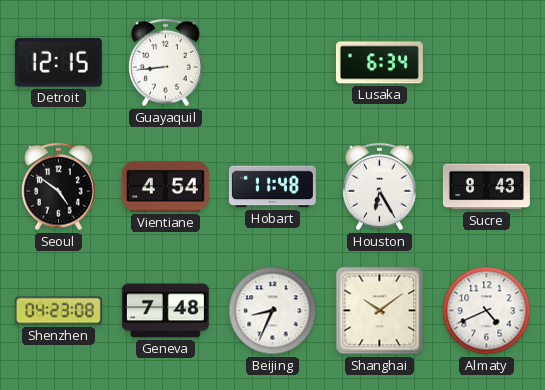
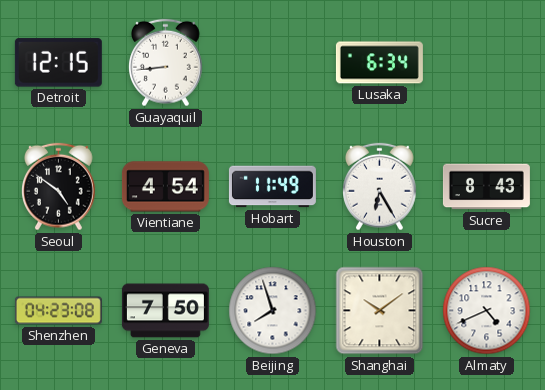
Hobart: 11:48 -> 11:49 (272, 187)
Geneva: 7:48 -> 7:50 (165, 311)
Beijing: 8:34 -> 7:57 (273, 311)
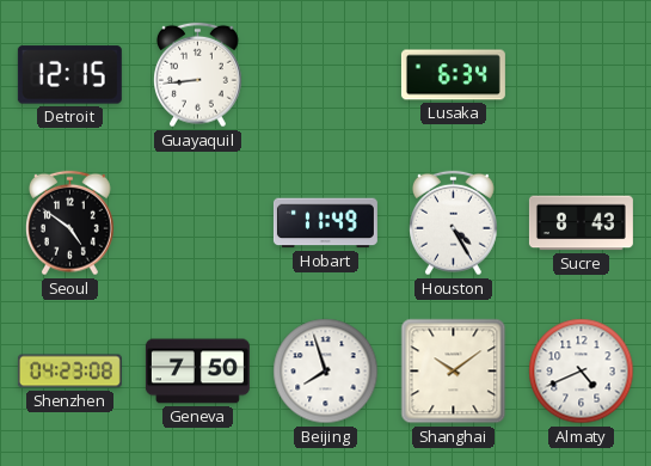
Vientiane: 4:54 -> none (165, 187)
Houston: 6:25 -> 4:25 (454, 223)
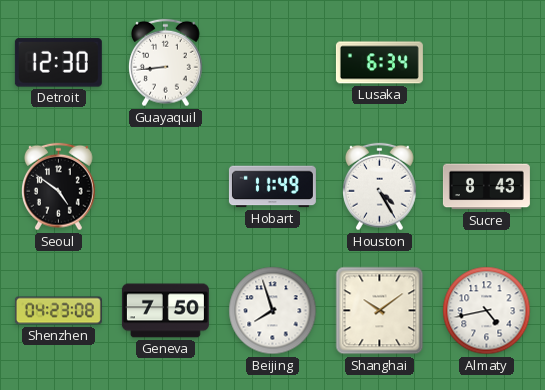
Detroit: 12:15 -> 12:30 (58, 63)
Almaty: 4:41 -> 4:43 (487, 311)
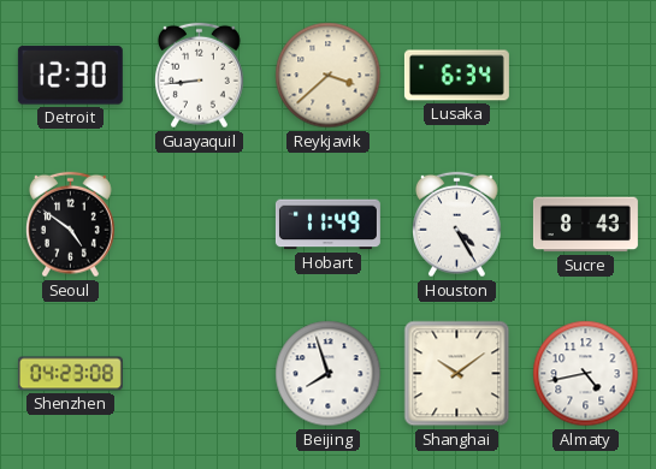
Reykjavik: none -> 3:38 (329, 76)
Geneva: 7:50 -> none (165, 311)
